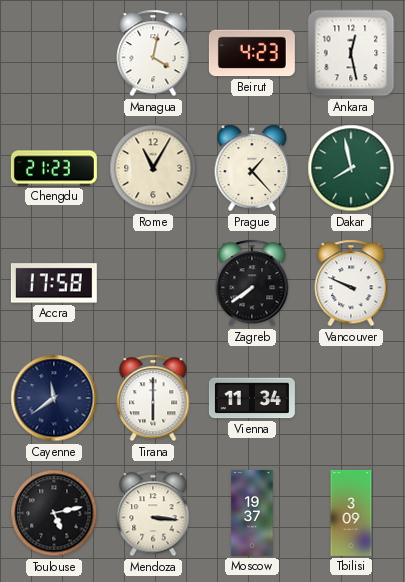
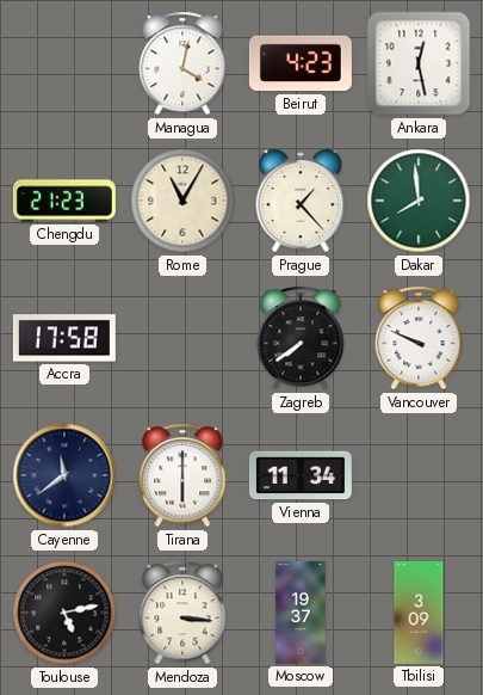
Dakar: 7:58 -> 7:59 (419, 201)
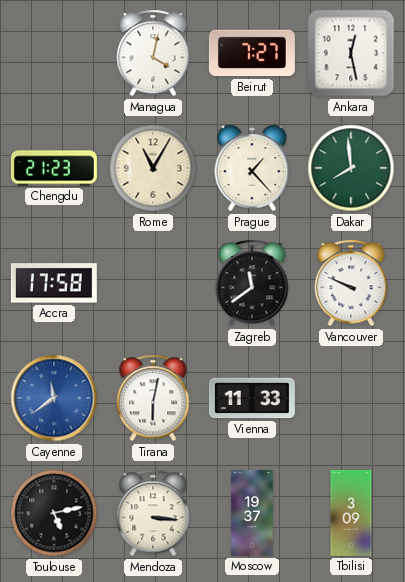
Beirut: 4:23 -> 7:27 (252, 53)
Zagreb: 7:39 -> 11:39 (252, 283)
Cayenne dial: navy -> blue (54, 398)
Tirana: 6:00 -> 6:02 (153, 398)
Vienna: 11:34 -> 11:33 (252, 398)
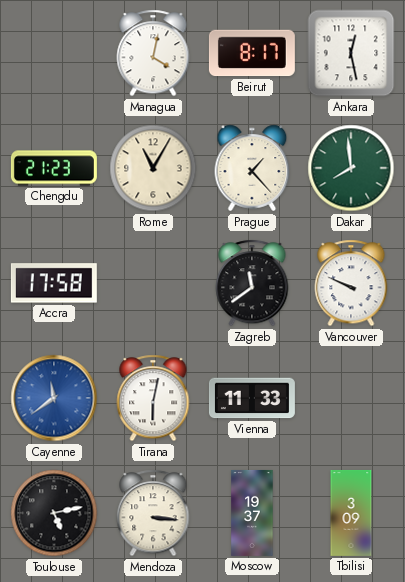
Beirut: 7:27 -> 8:17 (252, 53)
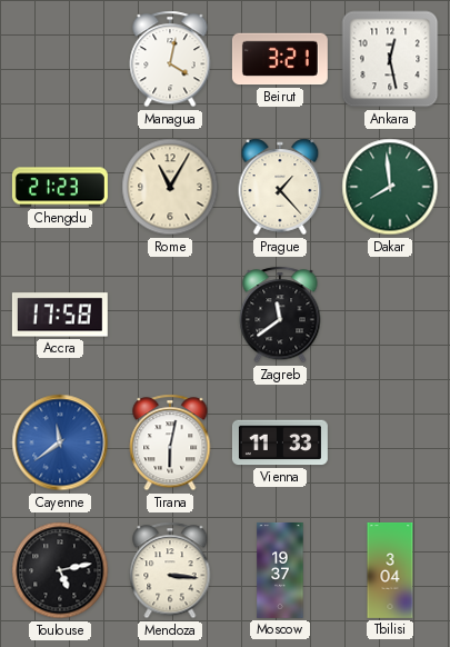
Beirut: 8:17 -> 3:21 (280, 59)
Vancouver: 9:49 -> none (351, 283)
Tbilisi: 3:09 -> 3:04 (390, 570)
